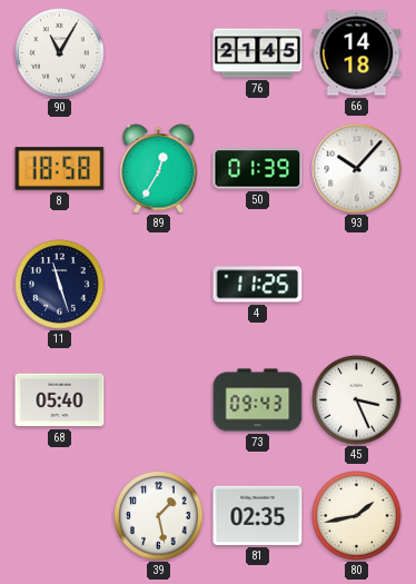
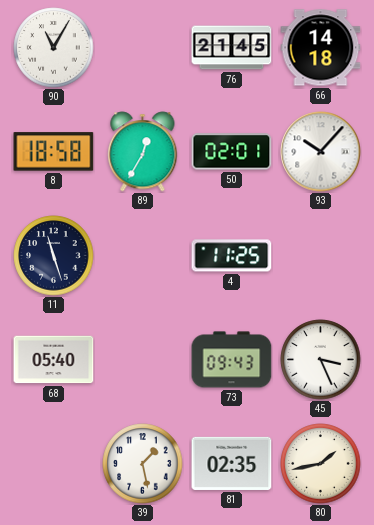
50: 01:39 -> 02:01 (232, 152)
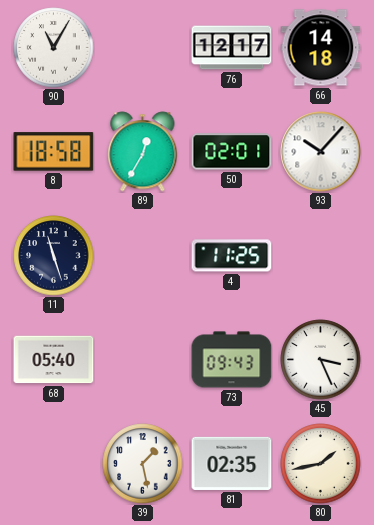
76: 21:45 -> 12:17 (232, 48)
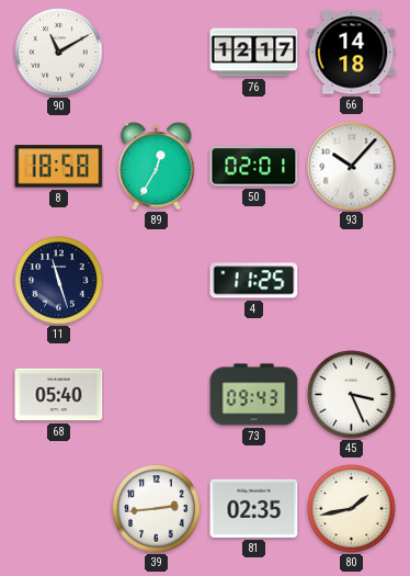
90: 11:05 -> 11:10 (59, 53)
39: 1:28 -> 2:44 (157, 509)
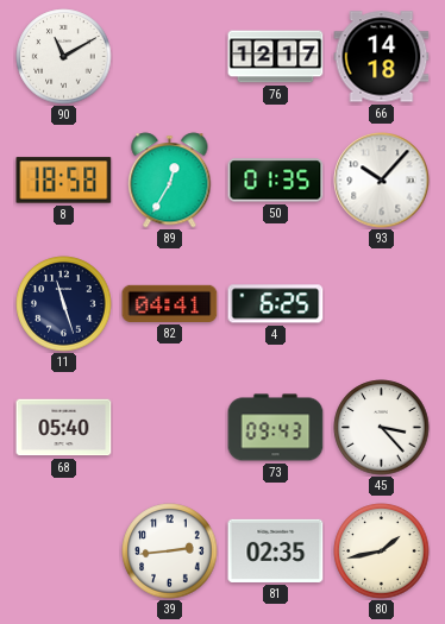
50: 02:01 -> 01:35 (276, 181)
82: none -> 04:41 (170, 303)
4: 11:25 -> 6:25 (276, 304)
45: 3:26 -> 3:23 (382, 428)
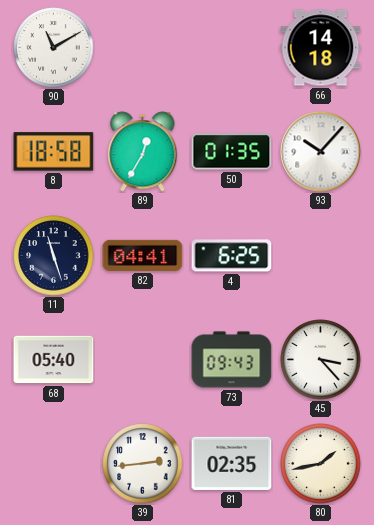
76: 12:17 -> none (276, 57)
